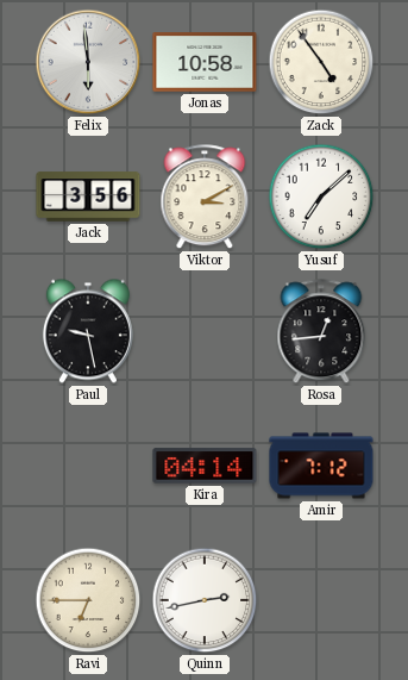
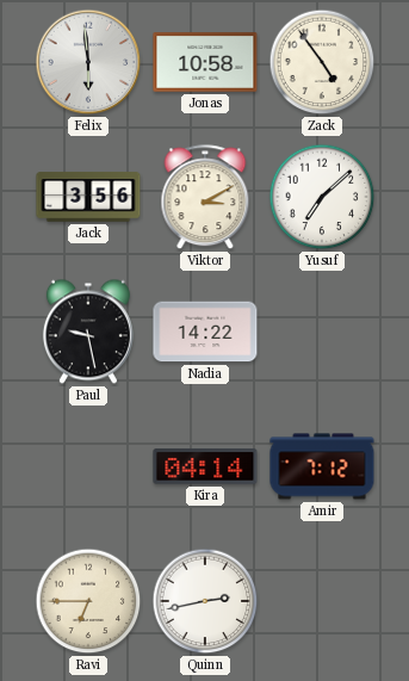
Nadia: none -> 14:22 (205, 332)
Rosa: 12:44 -> none (321, 332)
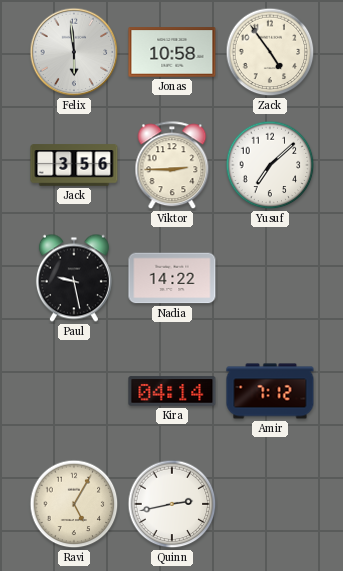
Viktor: 3:10 -> 2:45 (172, 166)
Ravi: 6:45 -> 5:05 (74, 504)
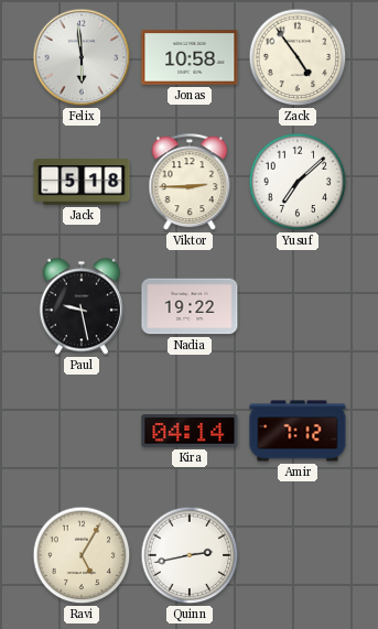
Jack: 3:56 -> 5:18 (82, 182)
Nadia: 14:22 -> 19:22 (190, 306)
